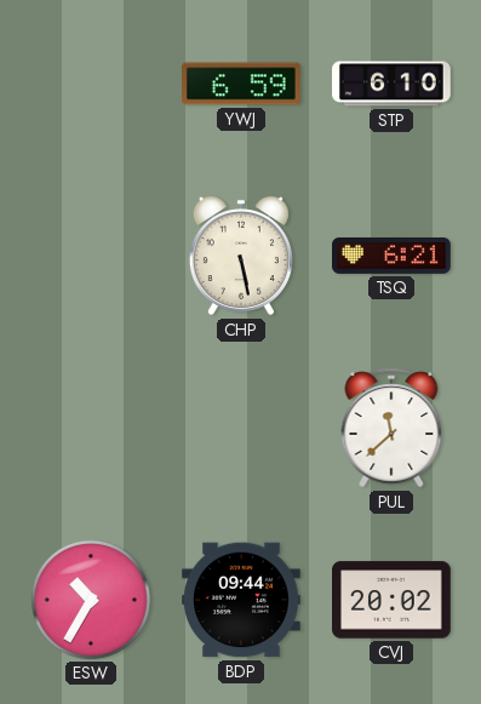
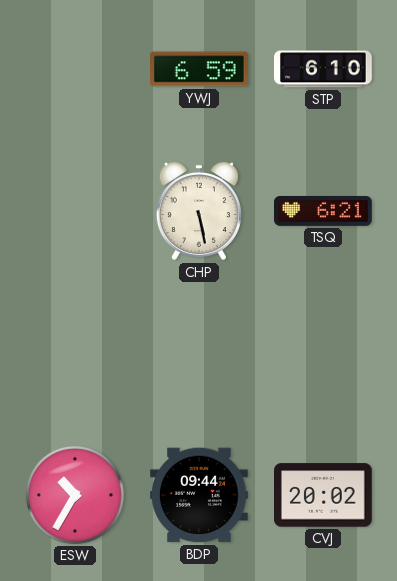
PUL: 11:38 -> none (391, 428)
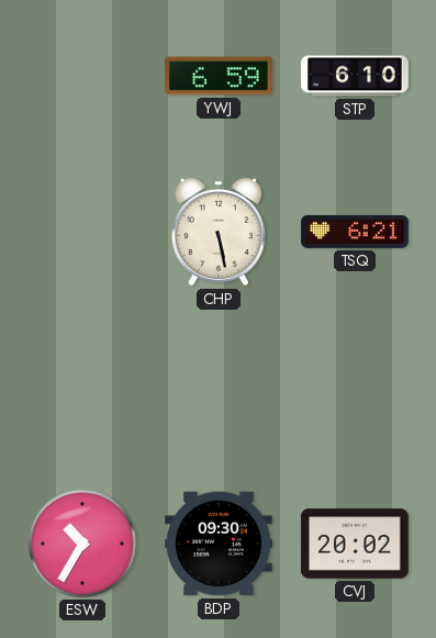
BDP: 09:44 -> 09:30 (220, 544)
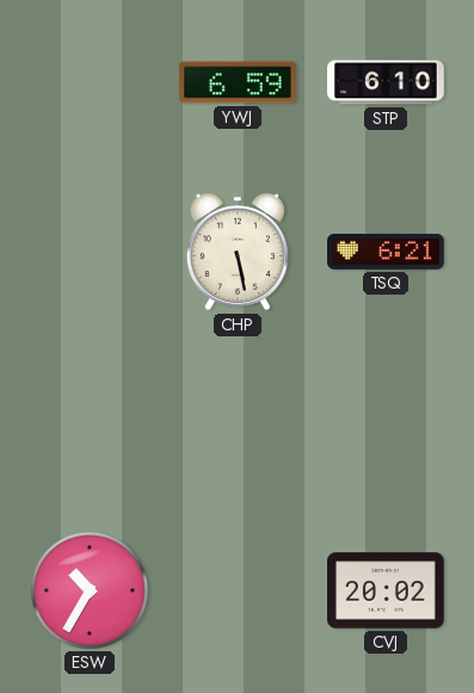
BDP: 09:30 -> none (220, 544)
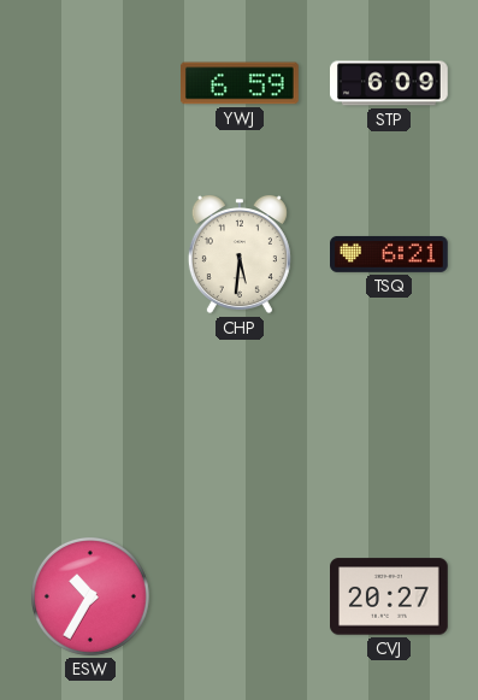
STP: 6:10 -> 6:09 (390, 83)
CHP: 5:28 -> 5:31 (240, 254)
CVJ: 20:02 -> 20:27 (390, 596)
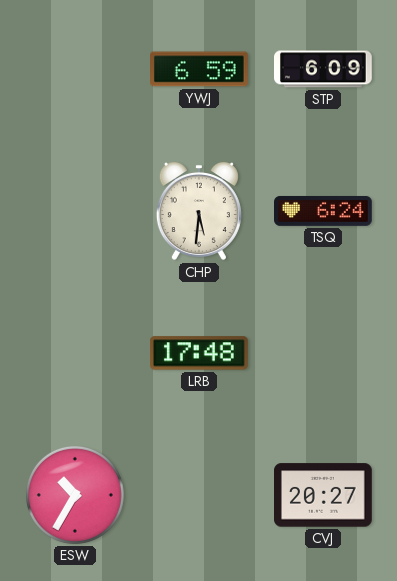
TSQ: 6:21 -> 6:24 (324, 211)
LRB: none -> 17:48 (200, 353)
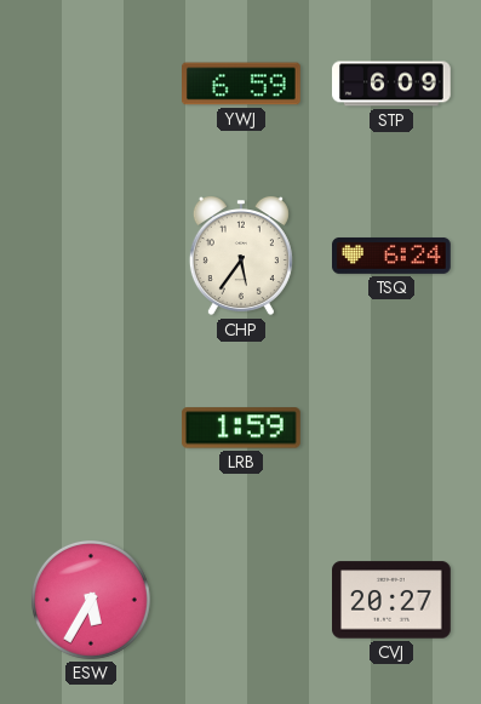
CHP: 5:31 -> 5:36 (241, 256)
LRB: 17:48 -> 1:59 (242, 428)
ESW: 10:35 -> 5:35 (91, 600)
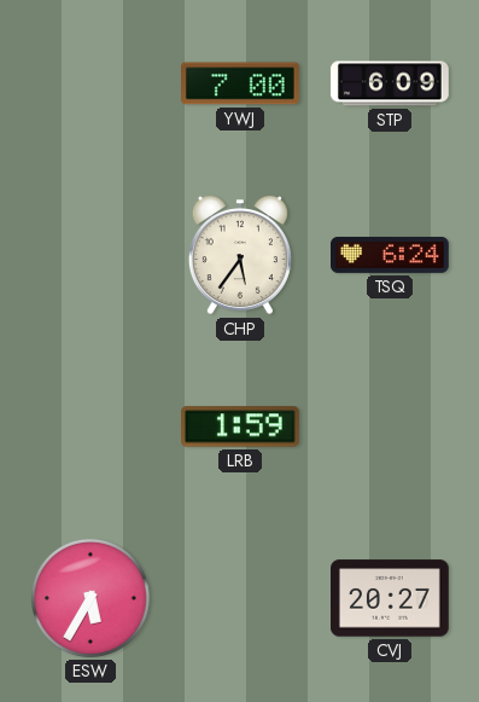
YWJ: 6:59 -> 7:00 (241, 83)
